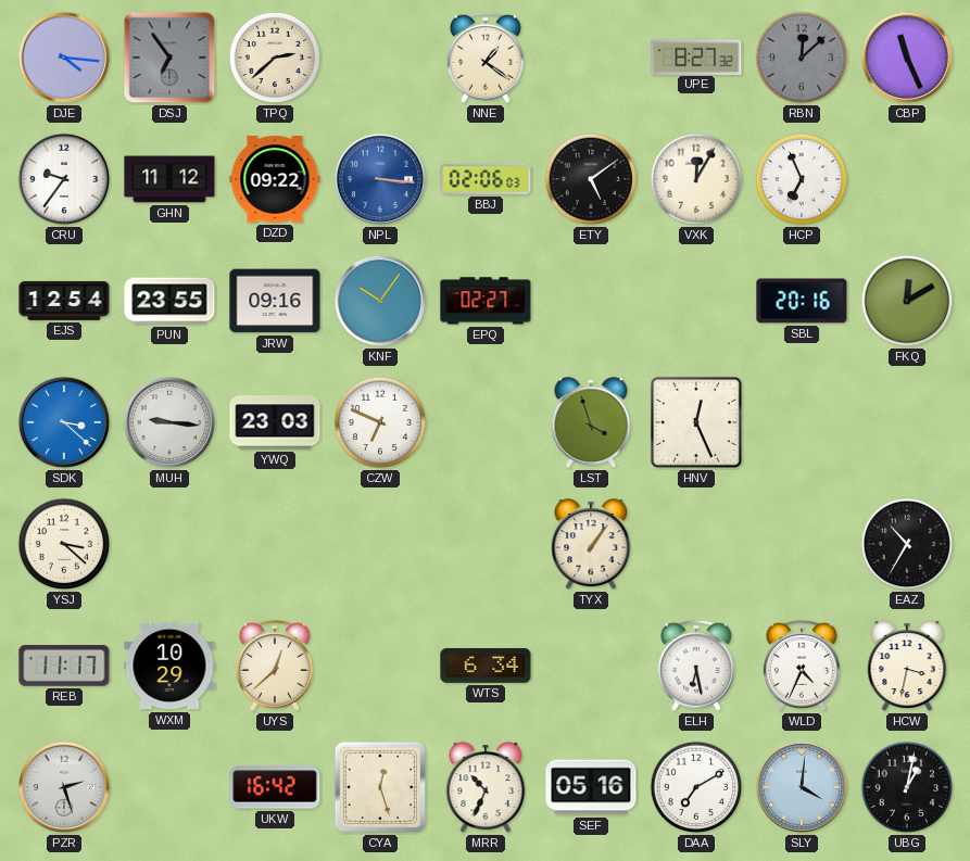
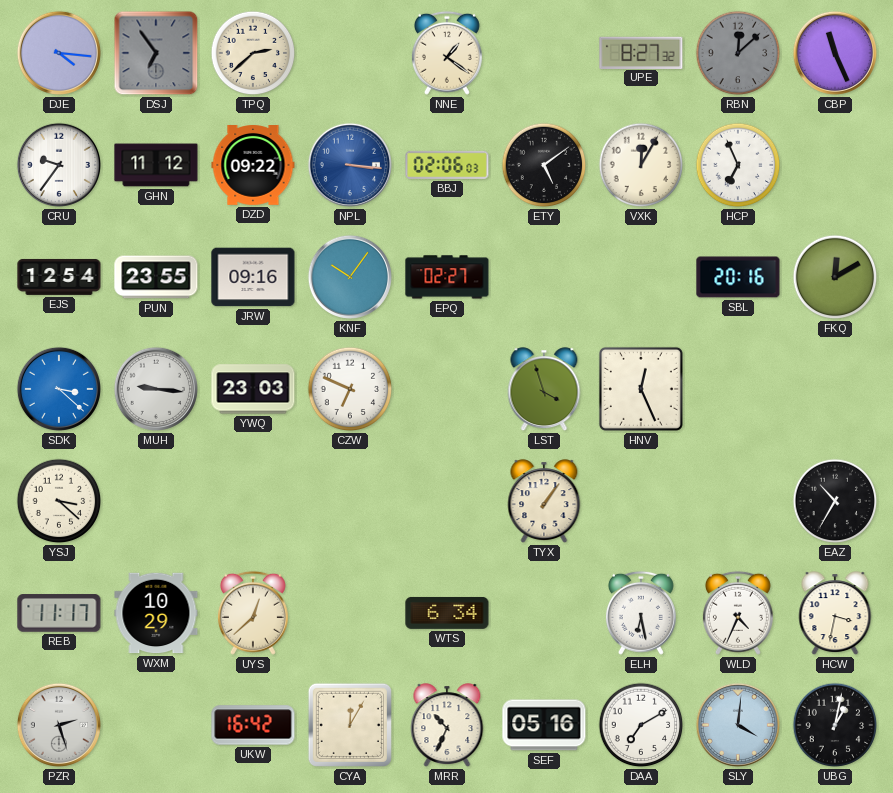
CYA: 12:27 -> 12:05 (350, 725)
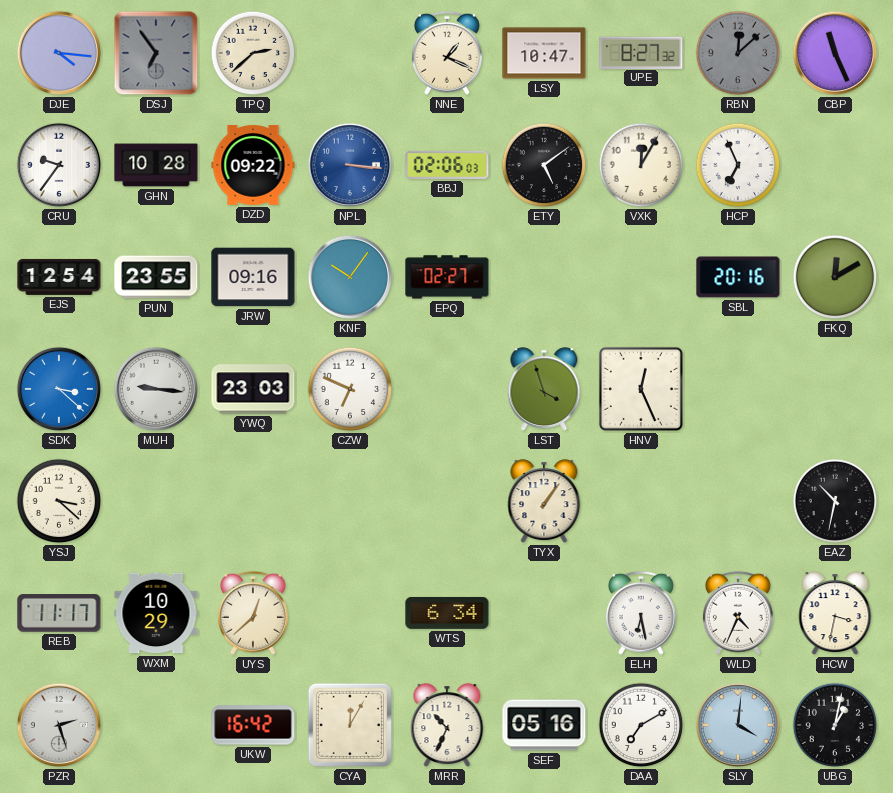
NNE: 1:21 -> 1:19 (447, 53)
LSY: none -> 10:47 (544, 53)
GHN: 11:12 -> 10:28 (156, 165)
EAZ: 10:35 -> 10:32 (835, 501)
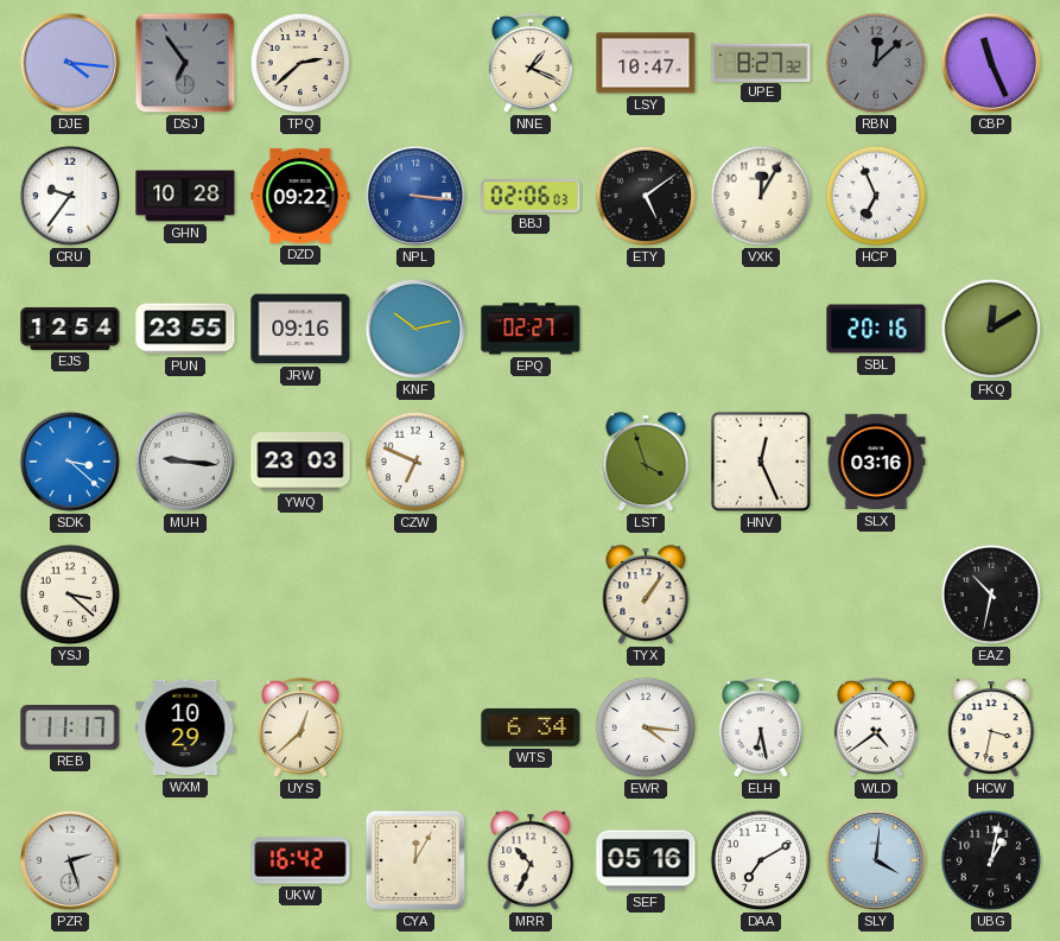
KNF: 10:06 -> 10:13 (415, 329)
SLX: none -> 03:16 (876, 462)
EWR: none -> 4:16 (646, 727)
WLD: 4:34 -> 4:39 (876, 727)
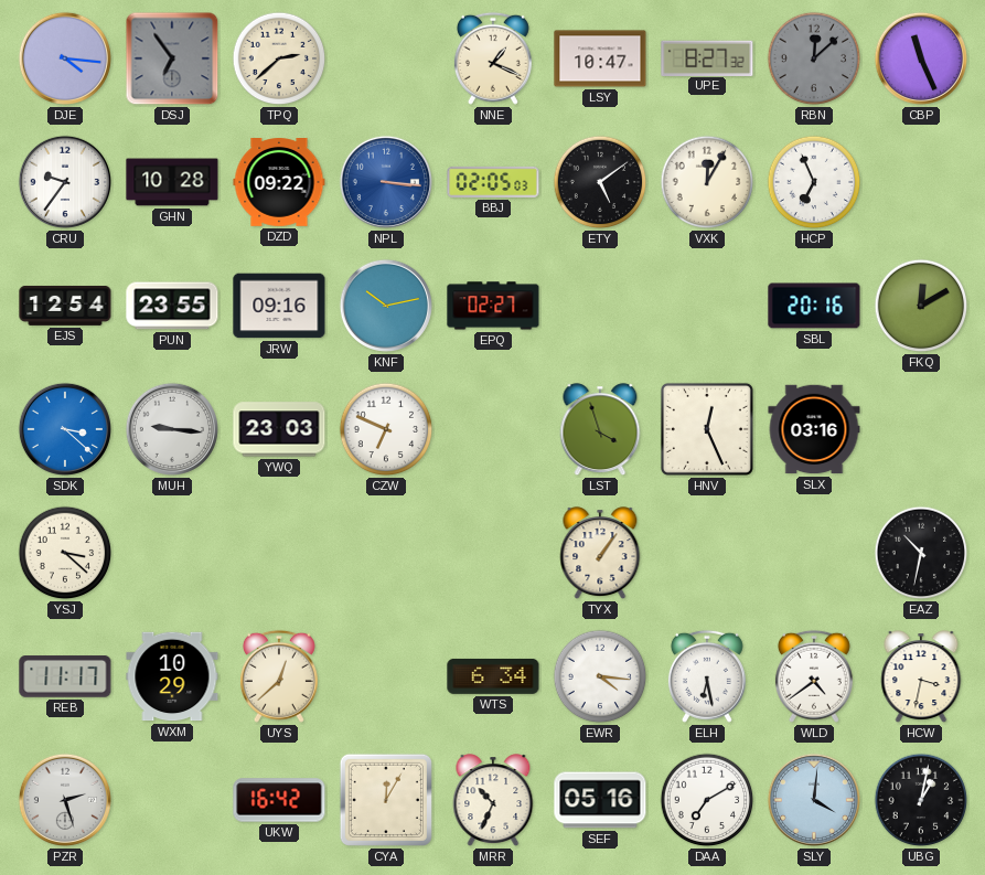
BBJ: 02:06 -> 02:05 (493, 182)
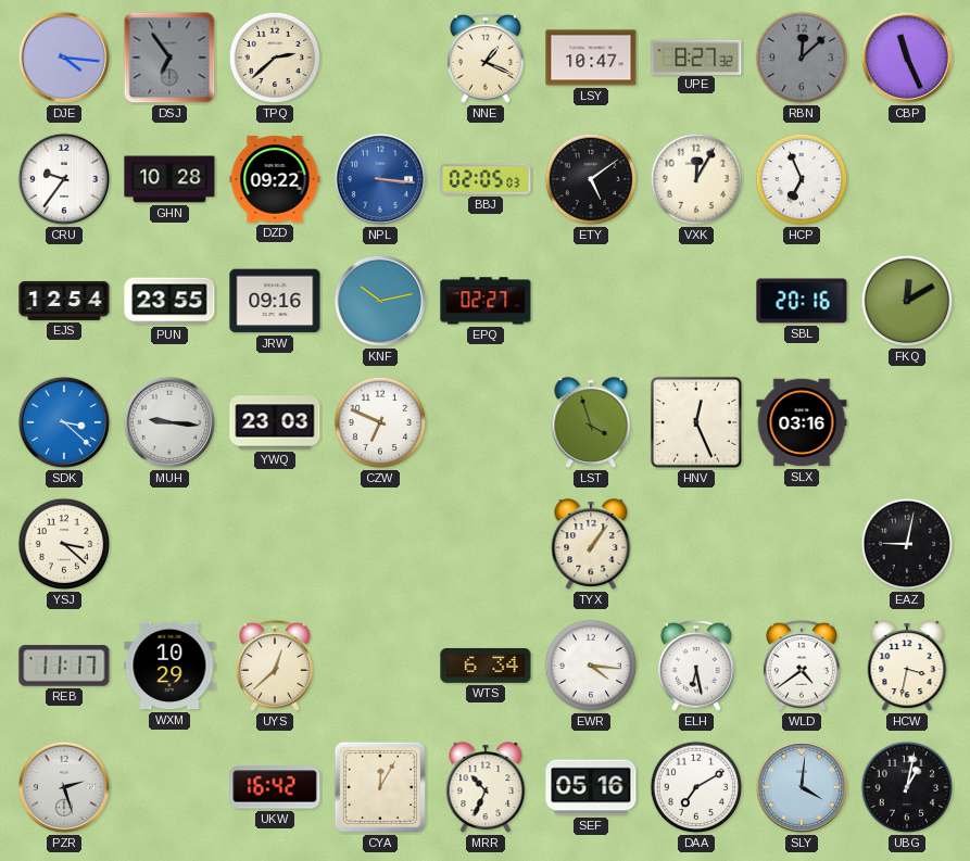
EAZ: 10:32 -> 9:02 (907, 544)
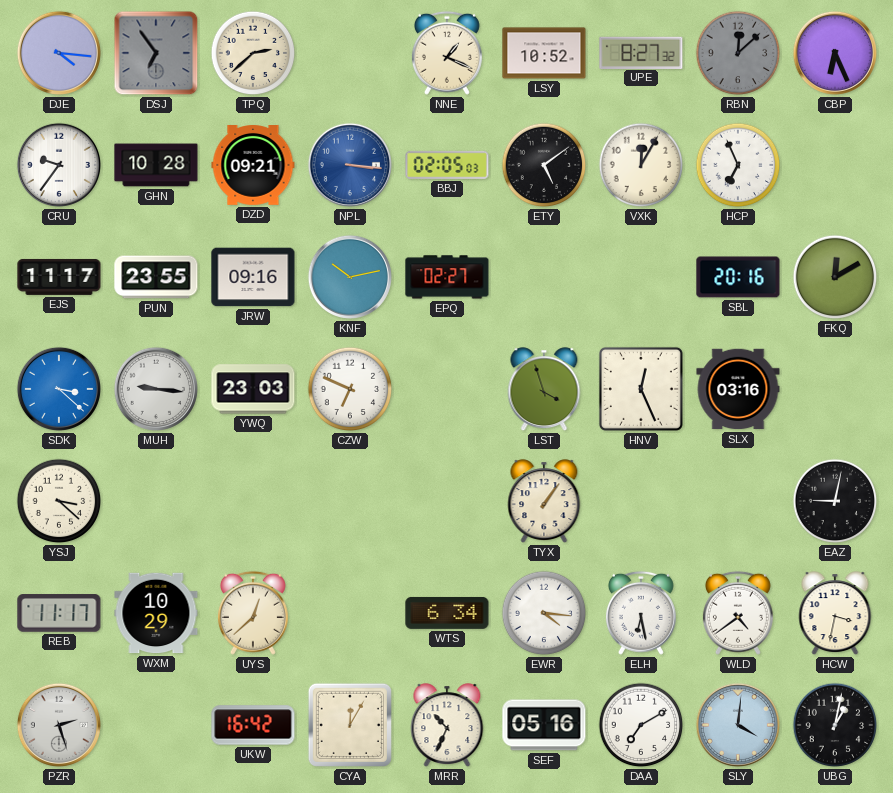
LSY: 10:47 -> 10:52 (544, 53)
CBP: 11:26 -> 6:26 (835, 53)
DZD: 09:22 -> 09:21 (253, 166)
EJS: 12:54 -> 11:17 (59, 277)
